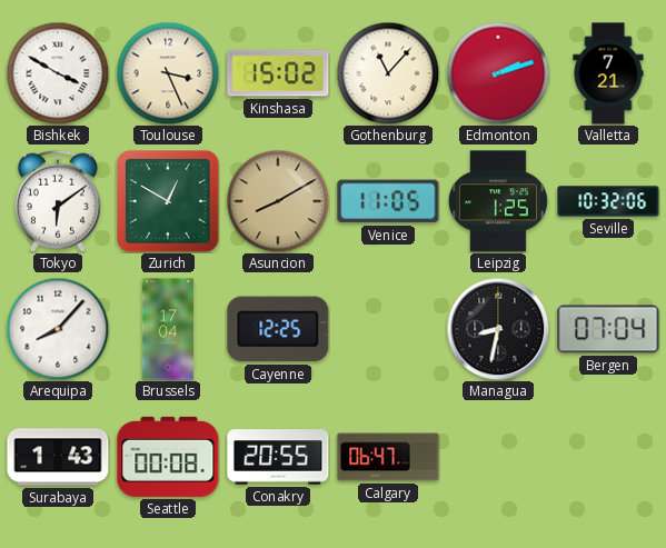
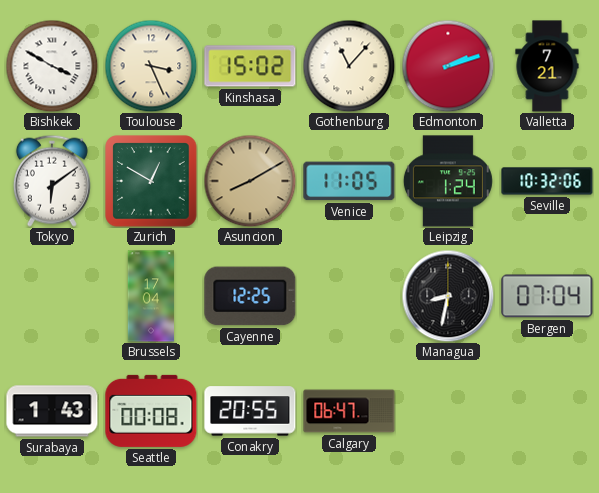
Leipzig: 1:25 -> 1:24 (448, 181)
Arequipa: 8:07 -> none (58, 329)
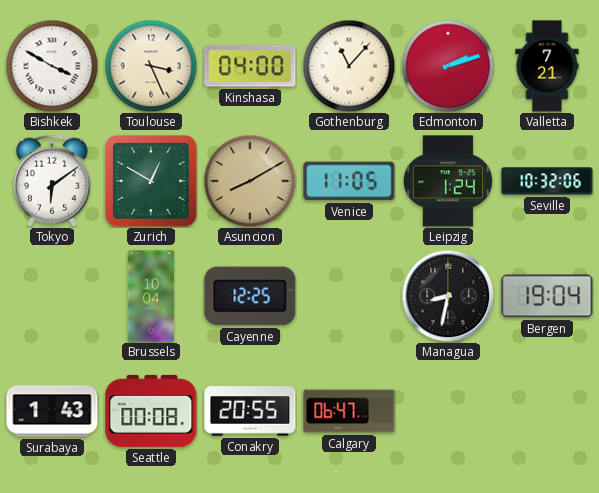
Kinshasa: 15:02 -> 04:00 (250, 66)
Brussels: 17:04 -> 10:04 (150, 296)
Bergen: 07:04 -> 19:04 (547, 296)
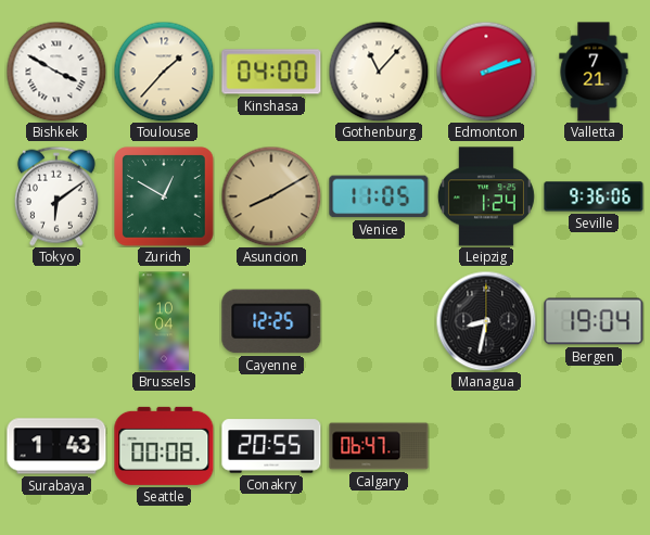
Toulouse: 3:26 -> 1:37 (164, 72)
Seville: 10:32 -> 9:36 (594, 196)
